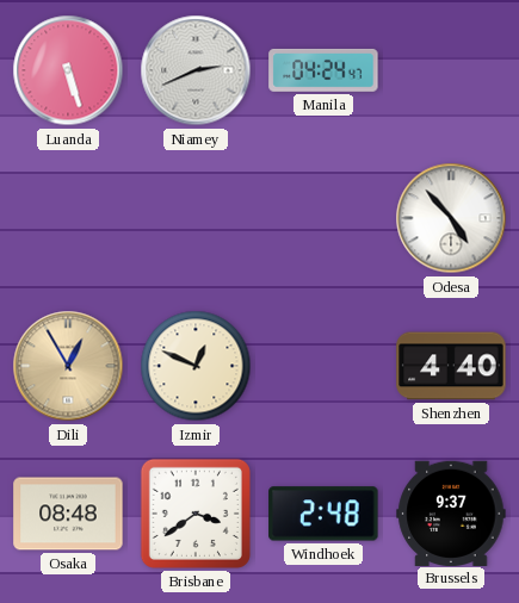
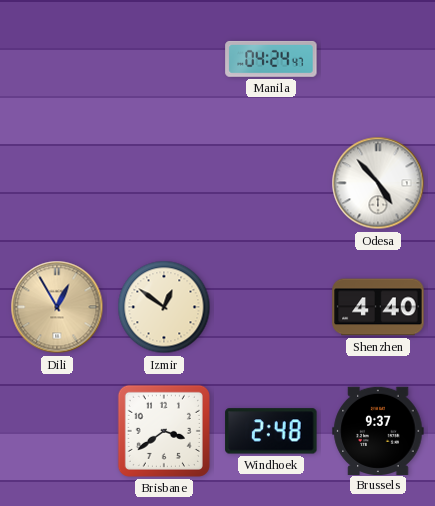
Luanda: 5:27 -> none (68, 70)
Niamey: 2:41 -> none (196, 70)
Izmir: 12:49 -> 12:51 (164, 307)
Osaka: 08:48 -> none (68, 514)
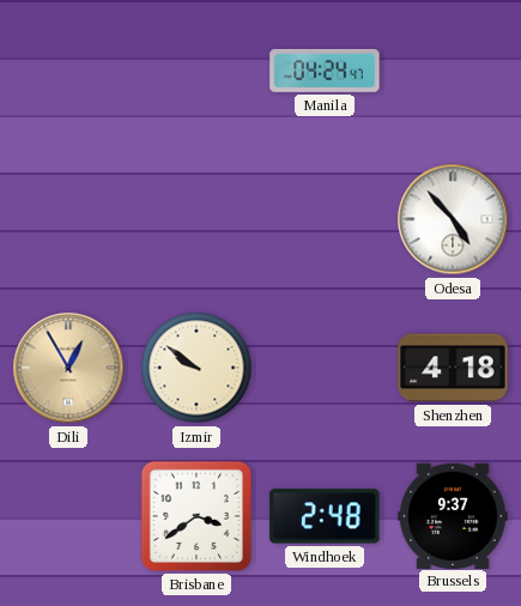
Izmir: 12:51 -> 9:51 (196, 368)
Shenzhen: 4:40 -> 4:18 (453, 368)
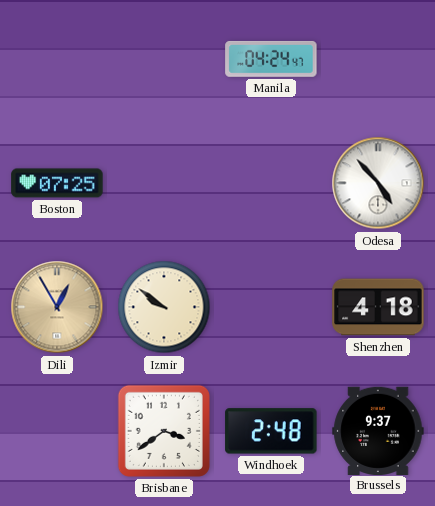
Boston: none -> 07:25 (57, 183)
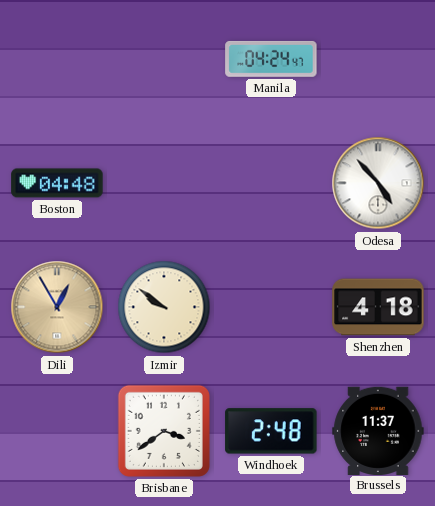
Boston: 07:25 -> 04:48 (57, 183)
Brussels: 9:37 -> 11:37 (378, 430)
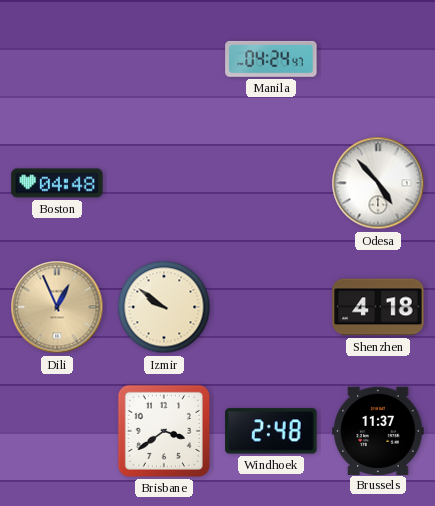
Dili: 12:55 -> 12:56 (57, 307)
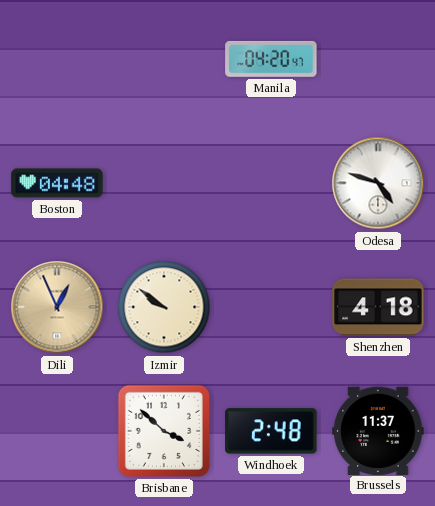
Manila: 04:24 -> 04:20 (271, 59)
Odesa: 4:53 -> 4:48 (378, 183)
Brisbane: 3:39 -> 3:52 (164, 431)
